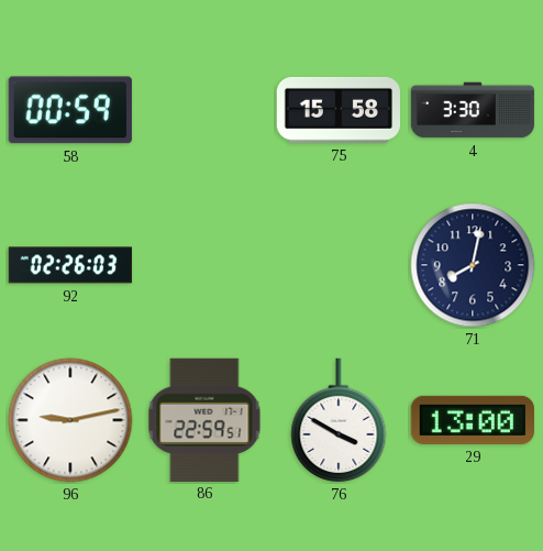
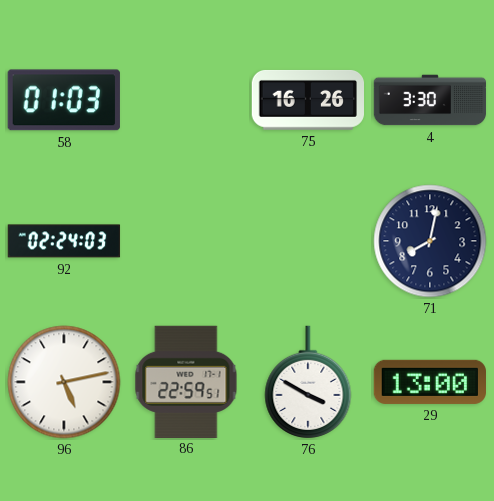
58: 00:59 -> 01:03 (64, 100)
75: 15:58 -> 16:26 (307, 100)
92: 02:26 -> 02:24 (64, 241)
96: 9:13 -> 5:13 (64, 382)
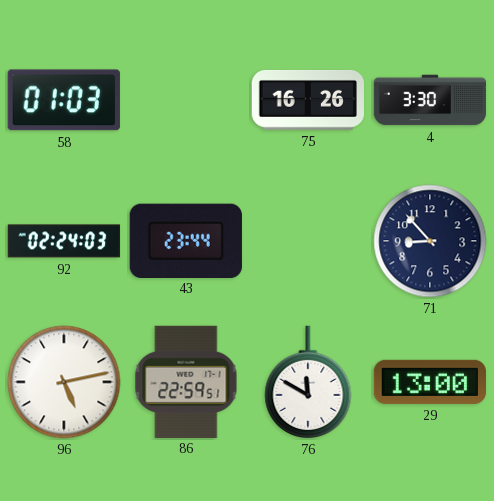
43: none -> 23:44 (186, 240)
71: 8:02 -> 8:53 (430, 241)
76: 3:50 -> 11:50 (308, 382)
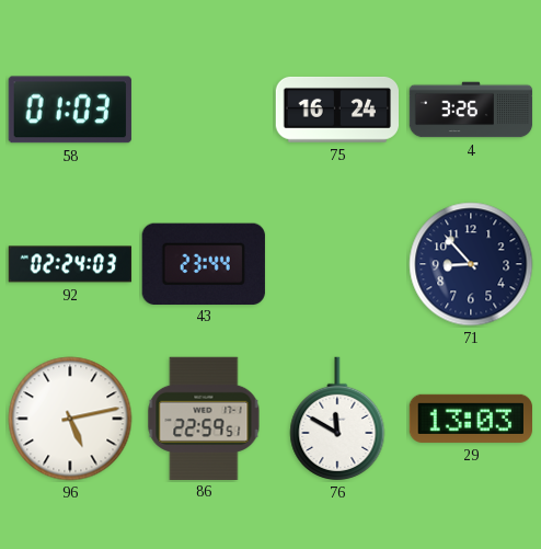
75: 16:26 -> 16:24 (336, 110)
4: 3:30 -> 3:26 (471, 110)
29: 13:00 -> 13:03 (470, 419)
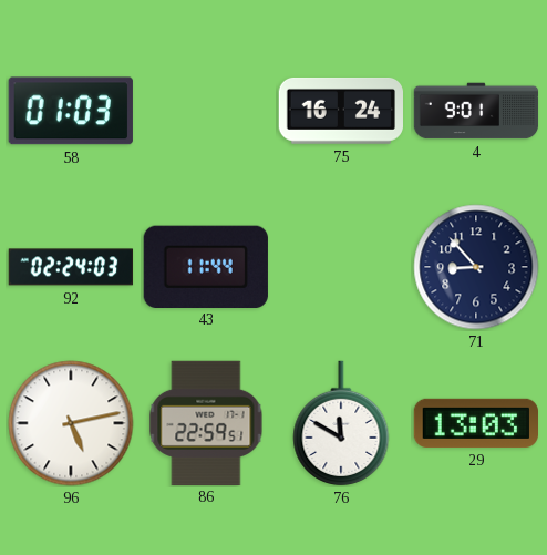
4: 3:26 -> 9:01 (476, 111)
43: 23:44 -> 11:44 (206, 266)
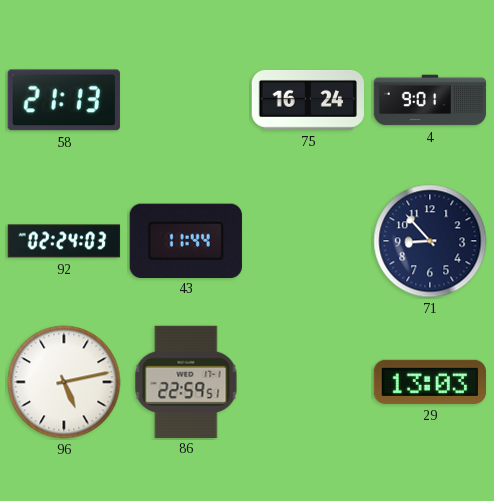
58: 01:03 -> 21:13 (64, 100)
76: 11:50 -> none (341, 423)
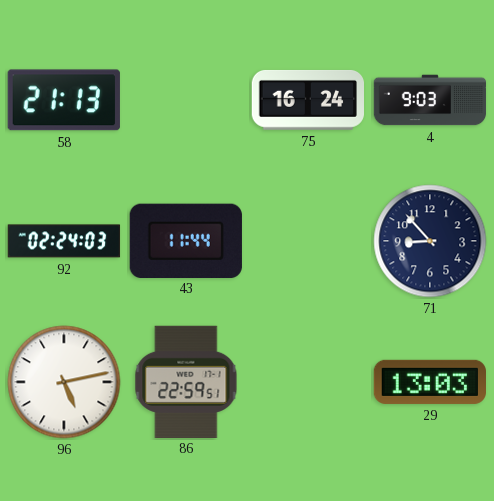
4: 9:01 -> 9:03 (430, 100)
